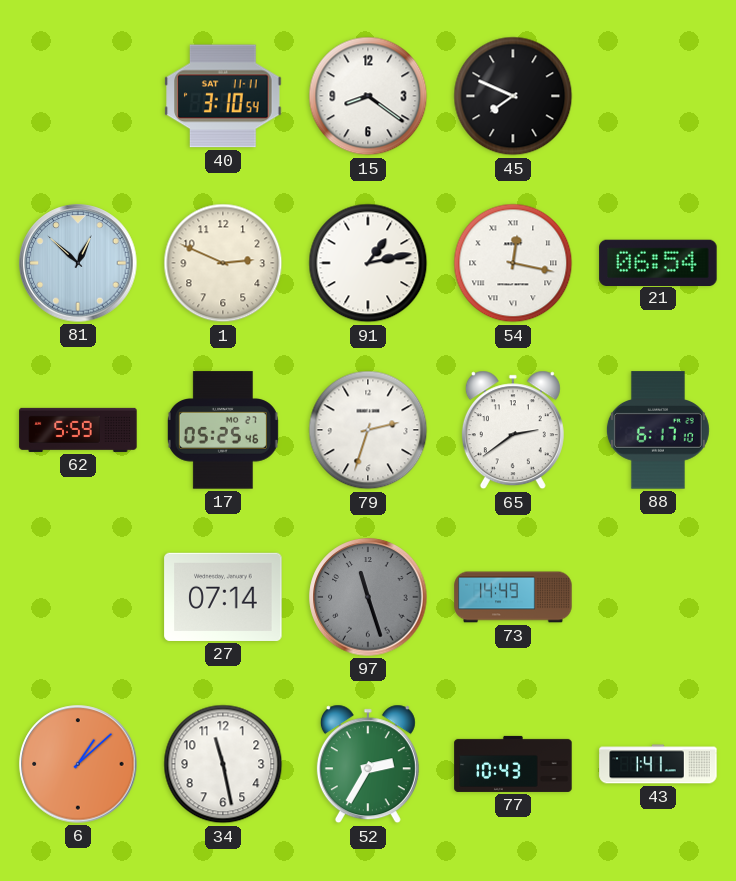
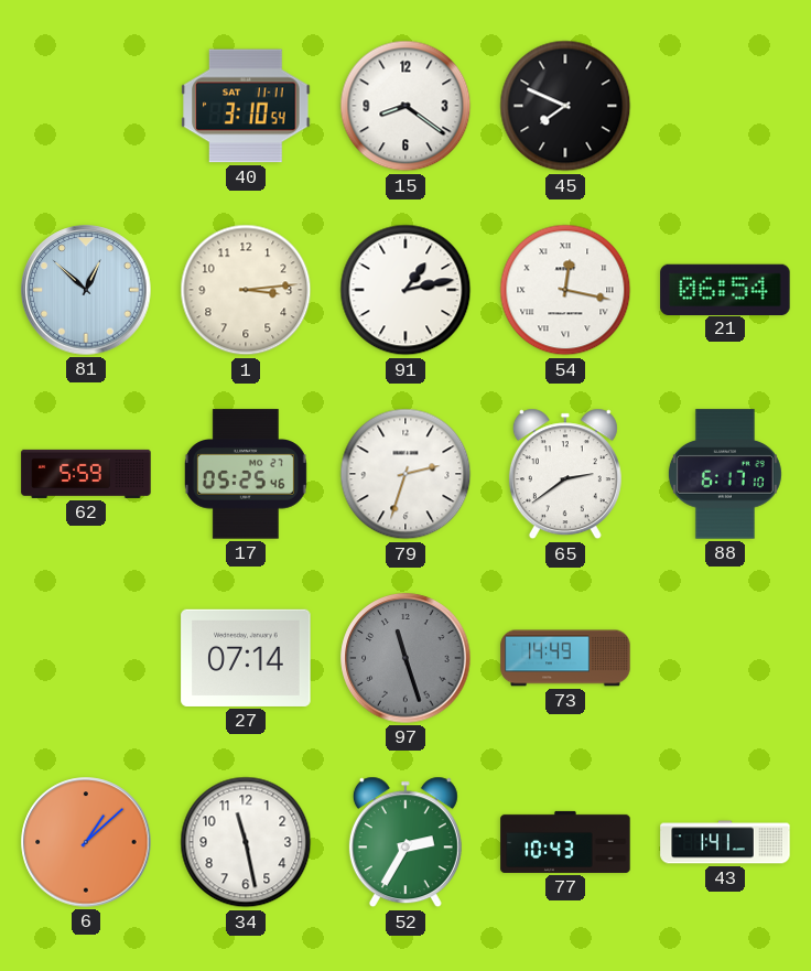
1: 2:49 -> 3:14 (246, 290)
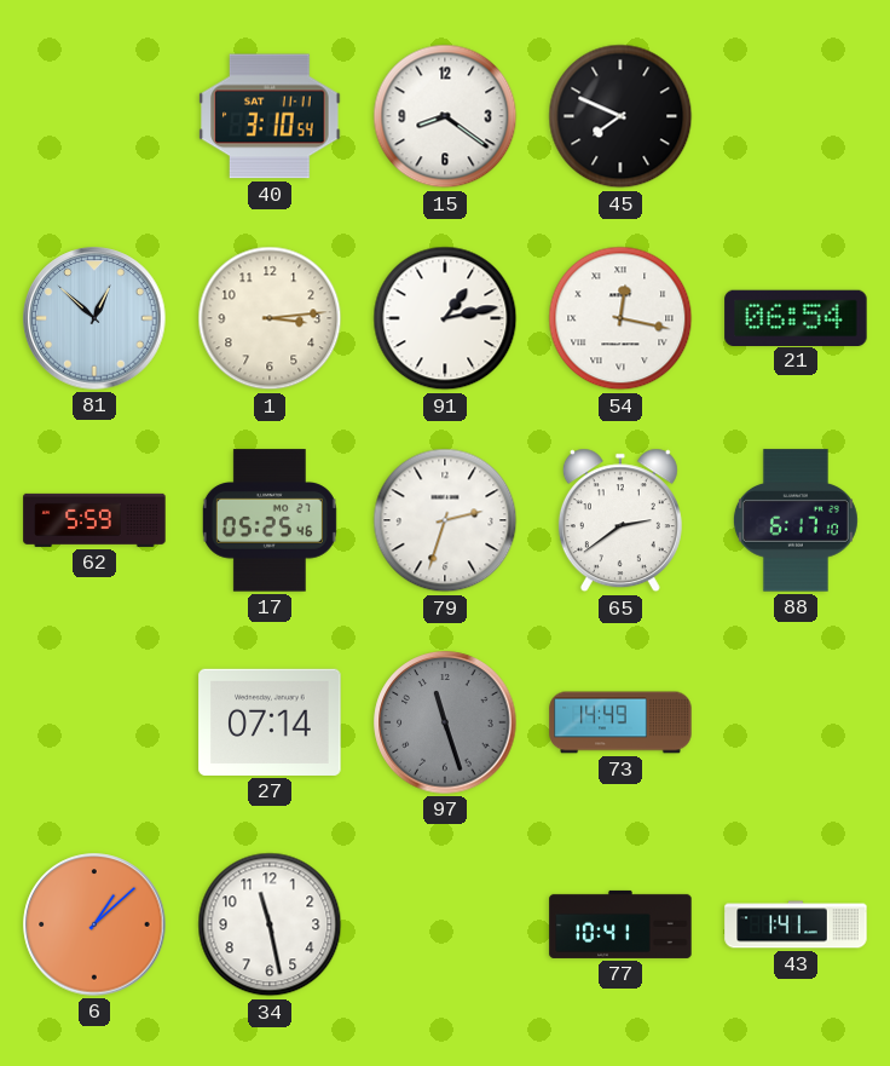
52: 2:35 -> none (405, 842)
77: 10:43 -> 10:41 (620, 924)
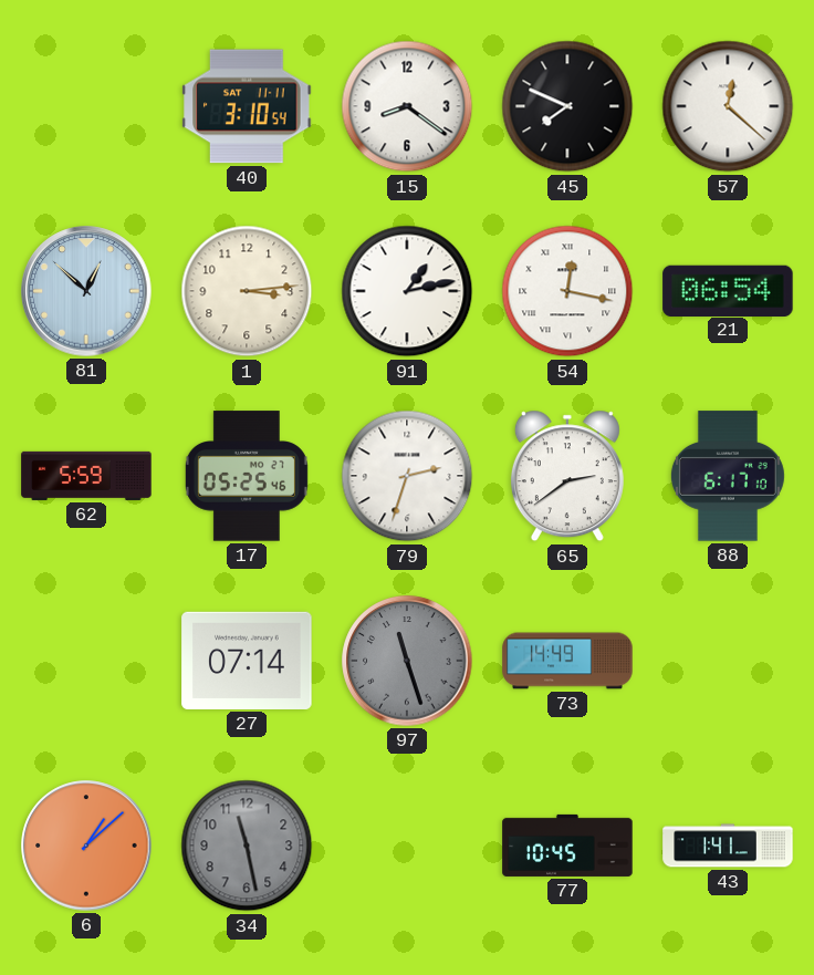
57: none -> 12:22 (728, 106)
34 dial: white -> grey (247, 846)
77: 10:41 -> 10:45 (567, 846)
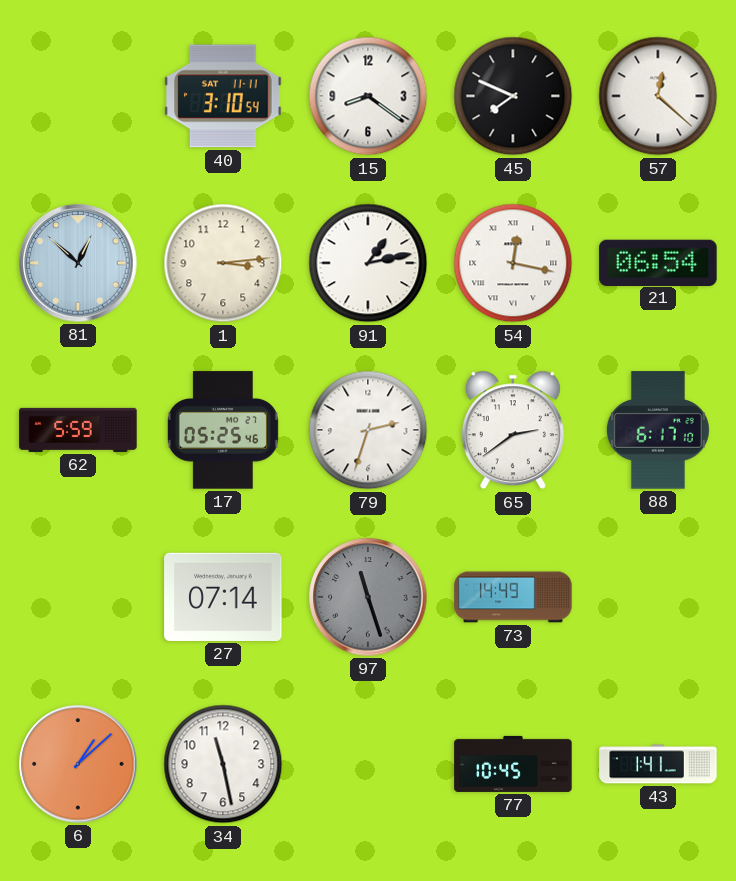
34 dial: grey -> white (223, 764)
